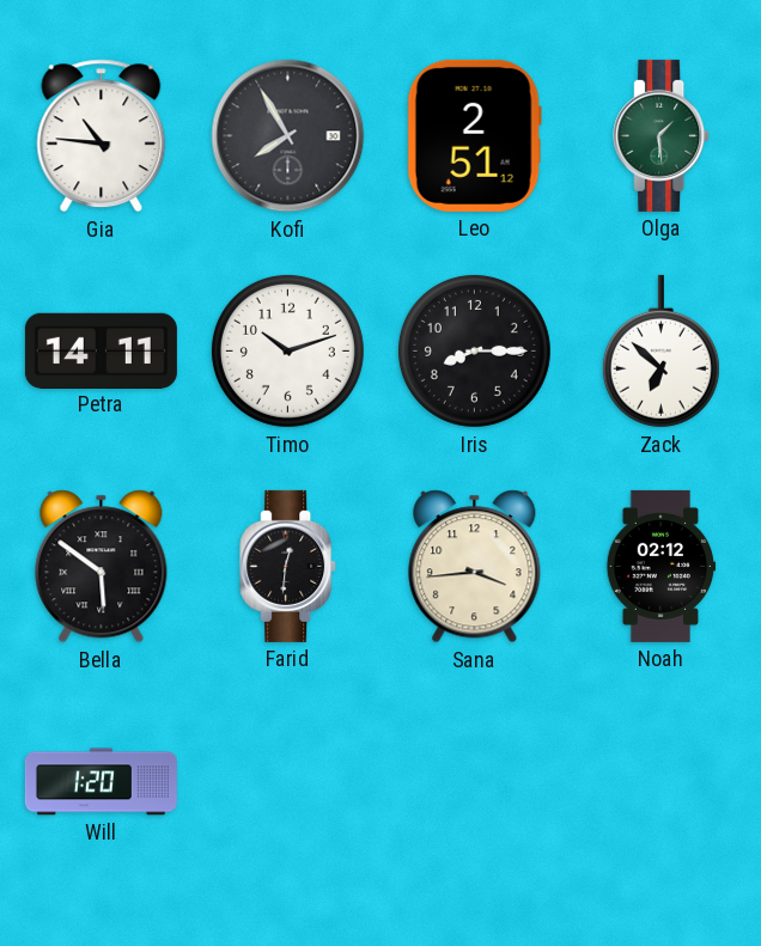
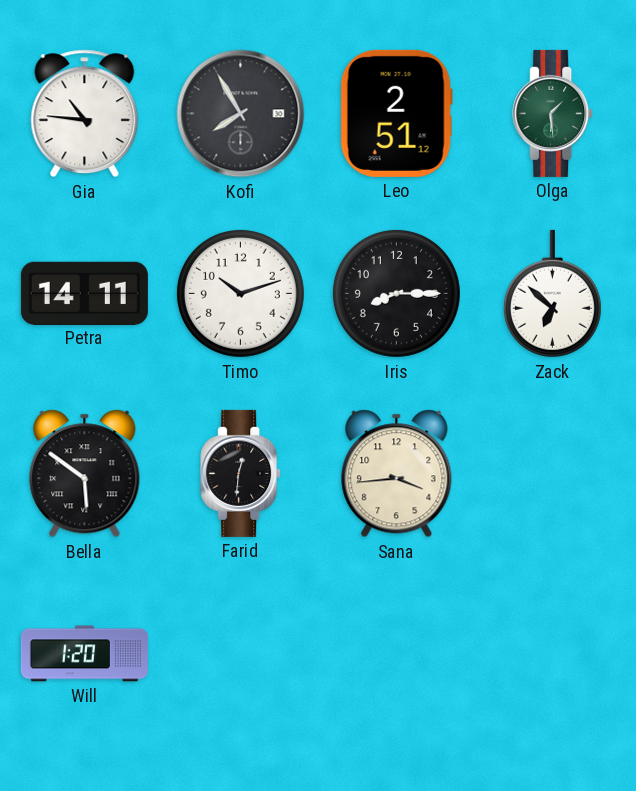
Noah: 02:12 -> none (662, 566)
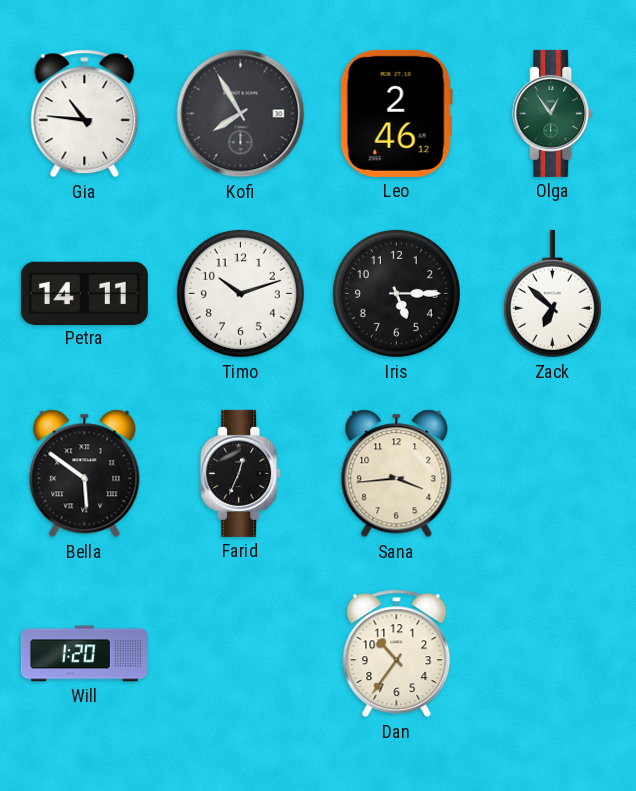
Leo: 2:51 -> 2:46 (396, 113)
Olga: 1:29 -> 12:54 (553, 113)
Iris: 8:15 -> 5:15 (396, 293)
Farid: 12:31 -> 12:34 (241, 473)
Dan: none -> 10:36 (397, 654)
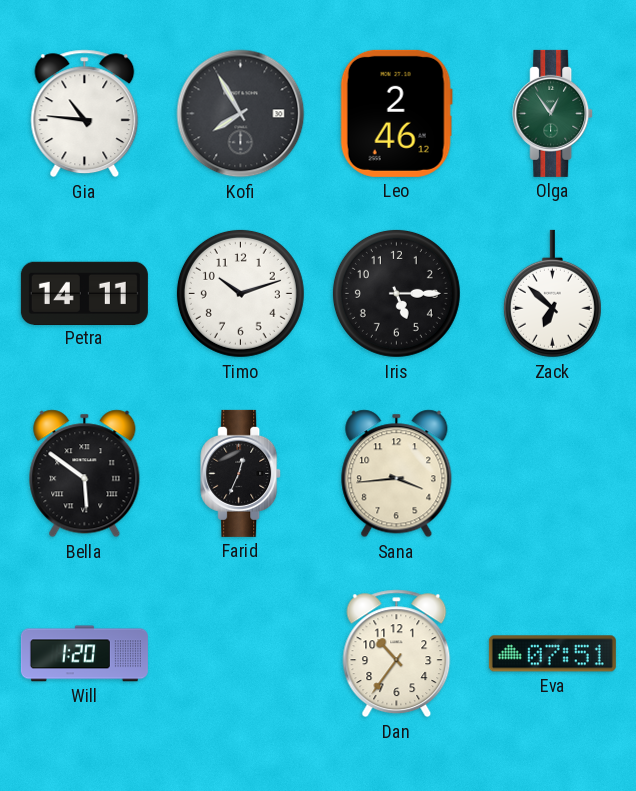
Eva: none -> 07:51 (552, 654)
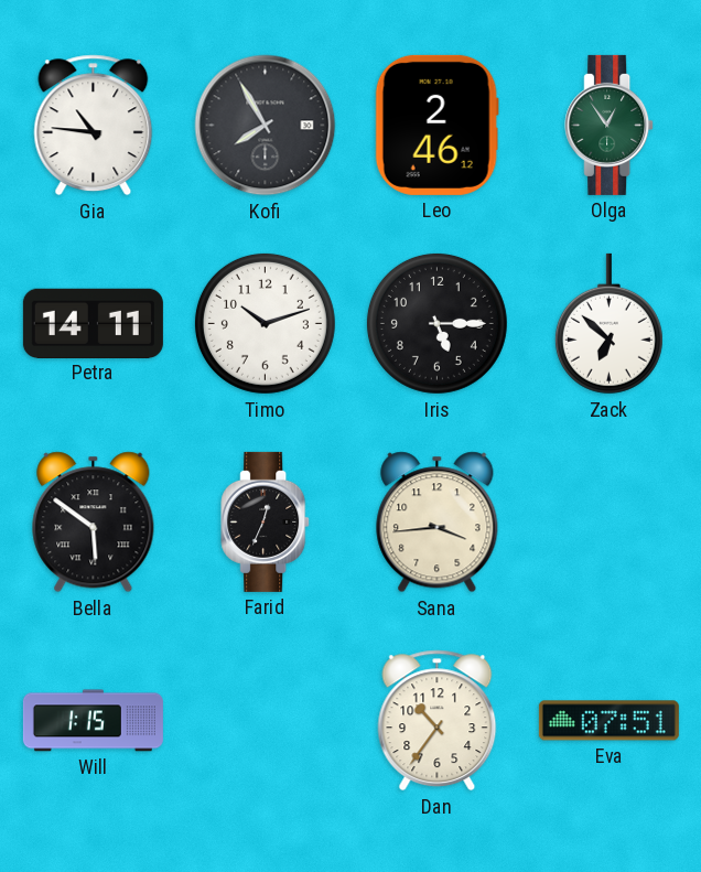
Will: 1:20 -> 1:15 (93, 721)
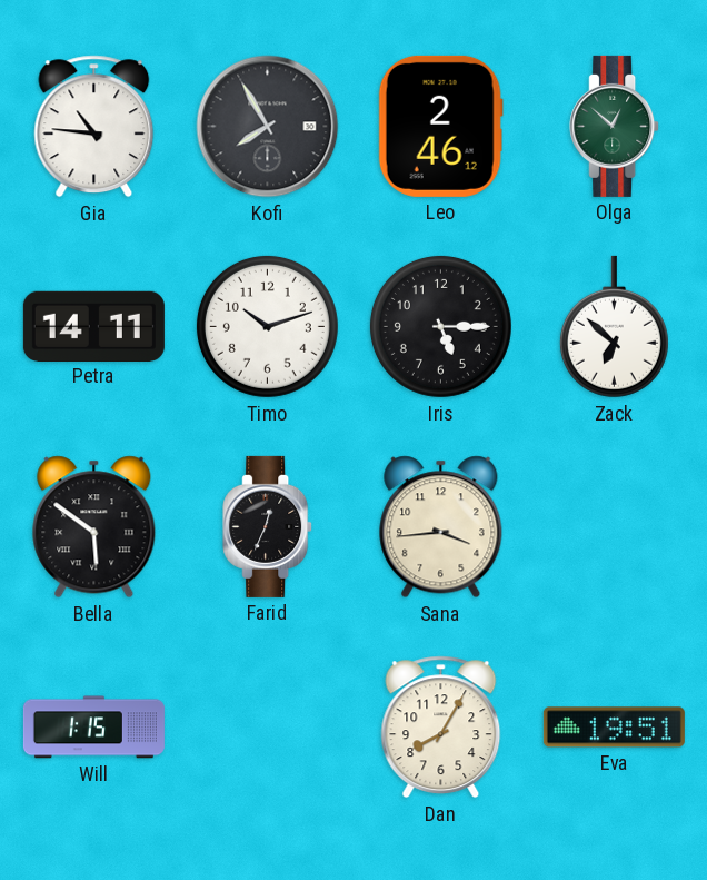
Olga: 12:54 -> 12:52 (615, 126)
Dan: 10:36 -> 8:05 (441, 728)
Eva: 07:51 -> 19:51 (614, 728)
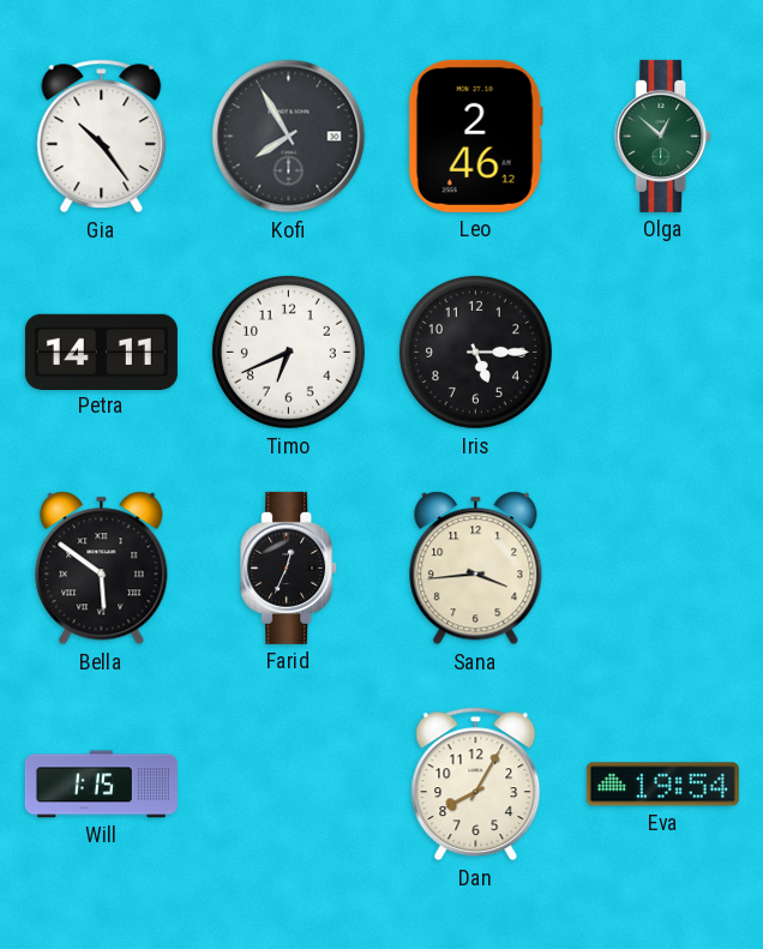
Gia: 10:46 -> 10:24 (102, 137)
Timo: 10:12 -> 6:41 (288, 352)
Zack: 6:52 -> none (614, 327)
Eva: 19:51 -> 19:54 (662, 785)
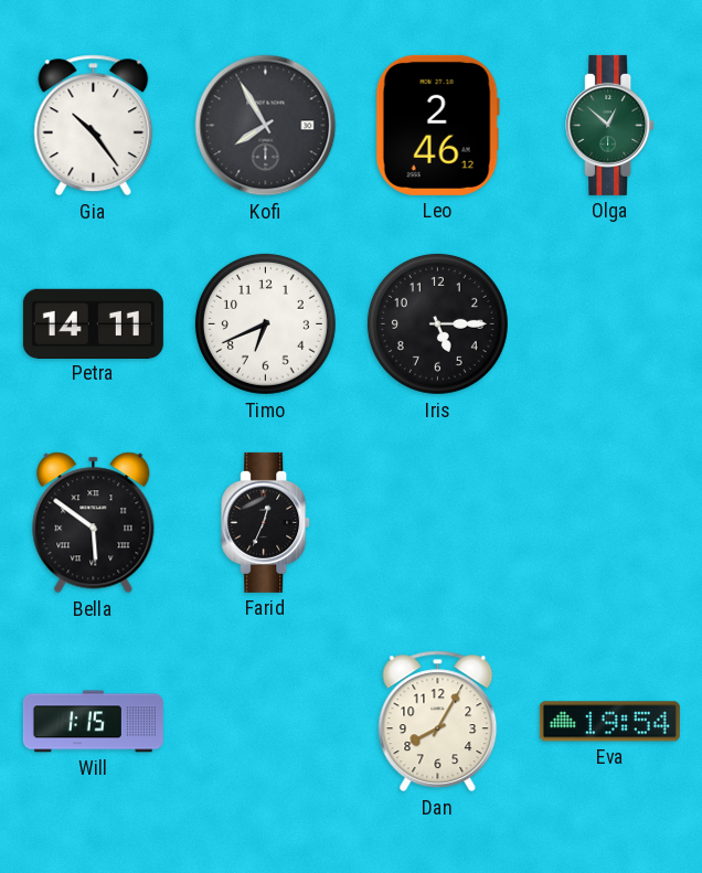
Sana: 3:44 -> none (476, 569)
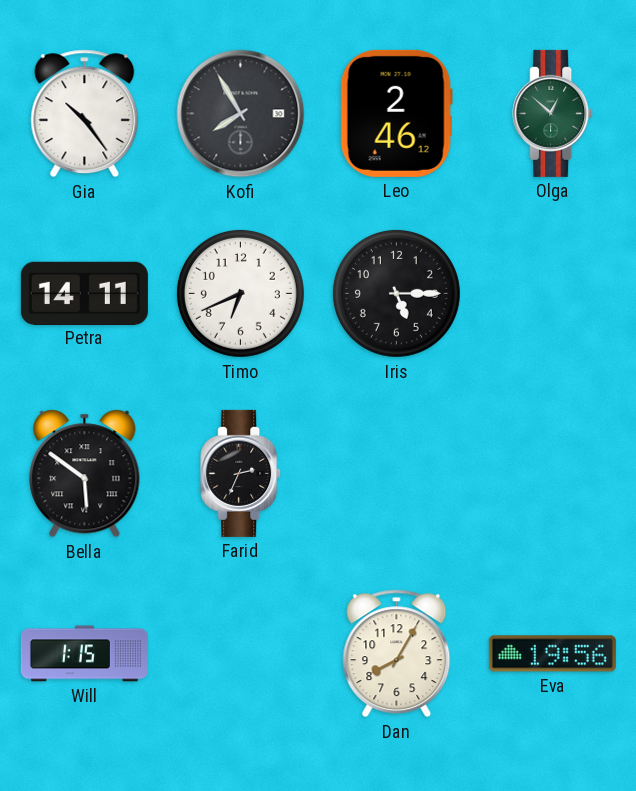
Farid: 12:34 -> 2:34 (241, 473)
Eva: 19:54 -> 19:56 (552, 654)
